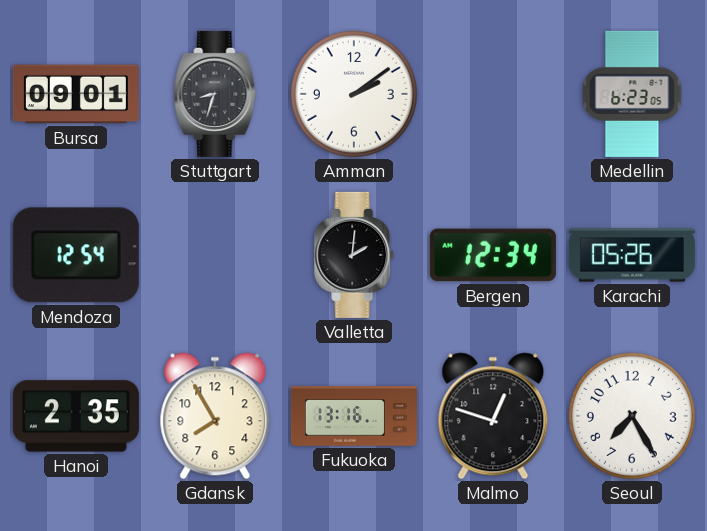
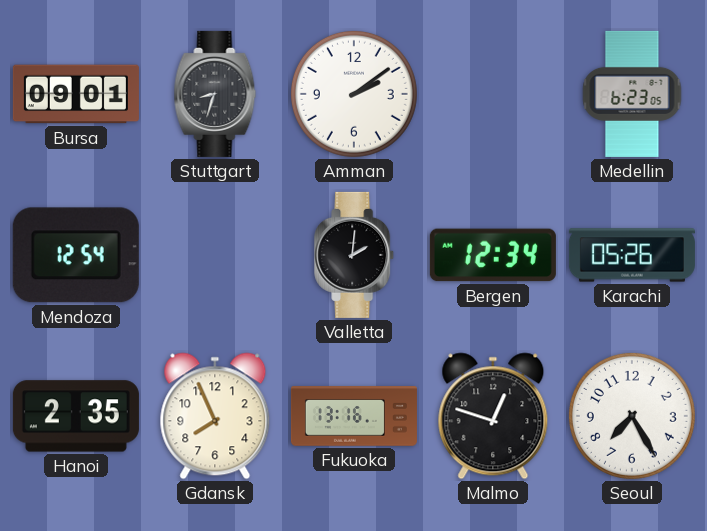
Gdansk: 7:55 -> 7:56 (215, 416)
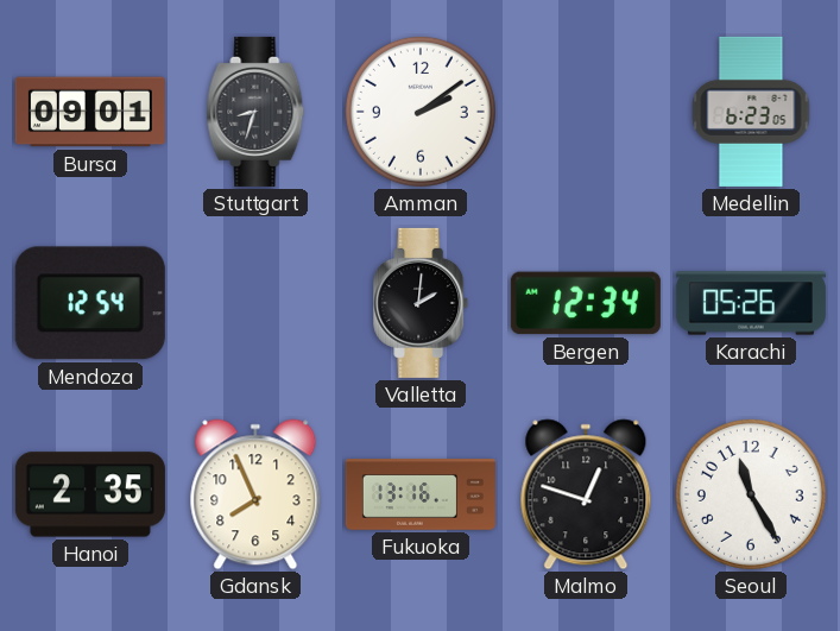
Seoul: 7:25 -> 11:25 (751, 494)
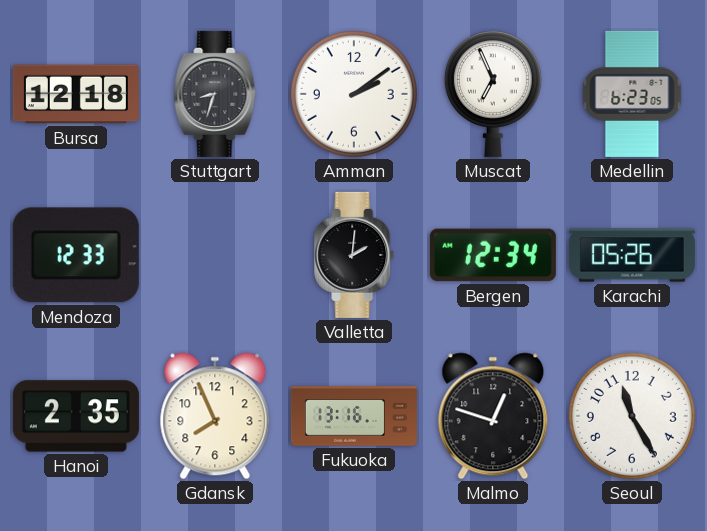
Bursa: 09:01 -> 12:18 (76, 94)
Muscat: none -> 6:56 (493, 94)
Mendoza: 12:54 -> 12:33 (76, 255)
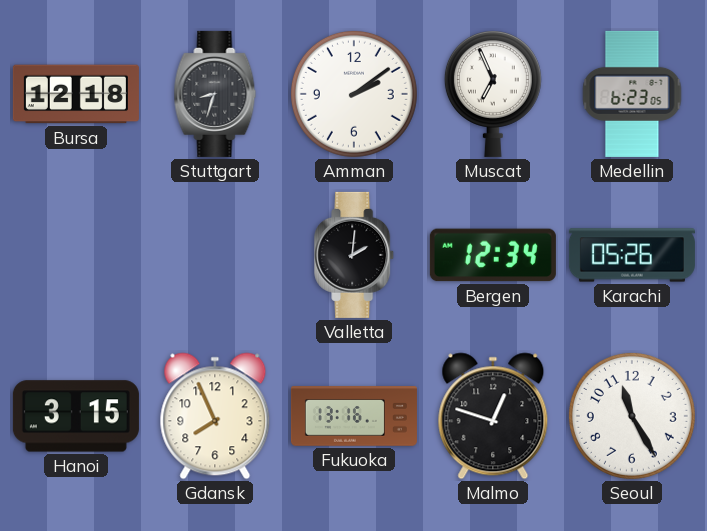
Mendoza: 12:33 -> none (76, 255)
Hanoi: 2:35 -> 3:15 (76, 416)
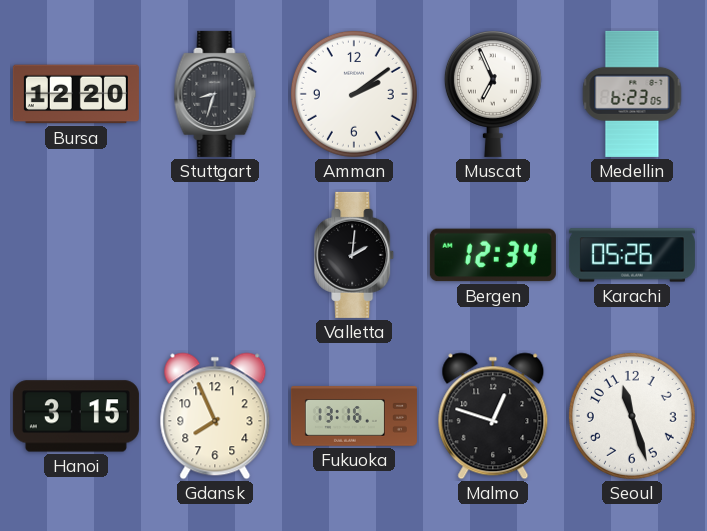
Bursa: 12:18 -> 12:20 (76, 94)
Seoul: 11:25 -> 11:27 (632, 416)
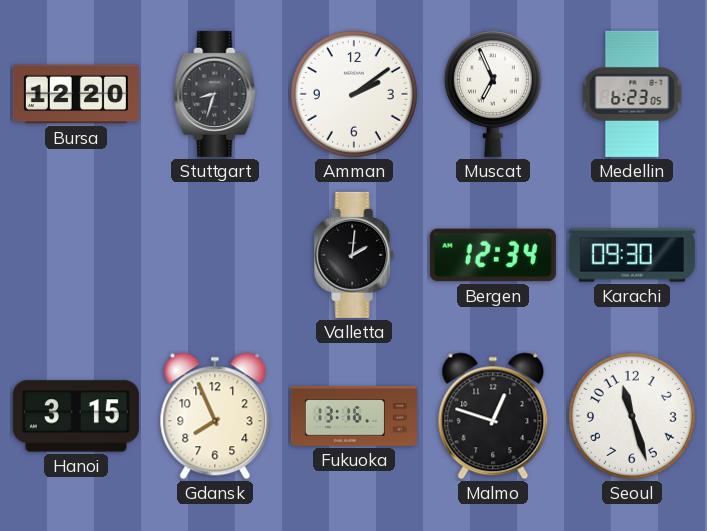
Karachi: 05:26 -> 09:30 (632, 255)
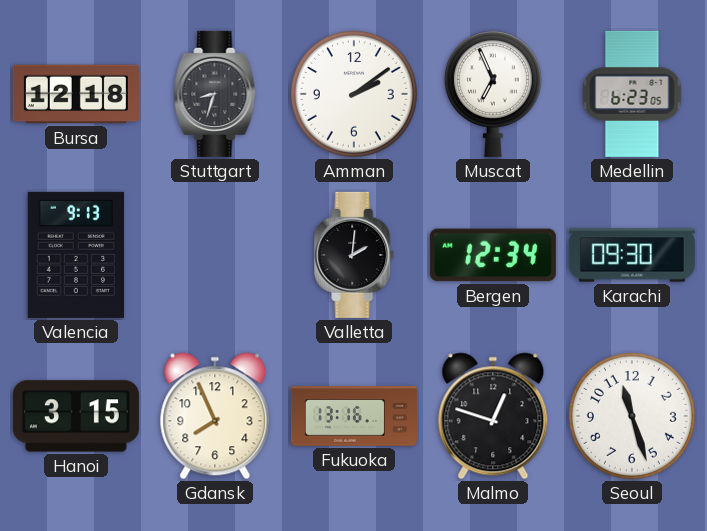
Bursa: 12:20 -> 12:18 (76, 94)
Valencia: none -> 9:13 (75, 255)
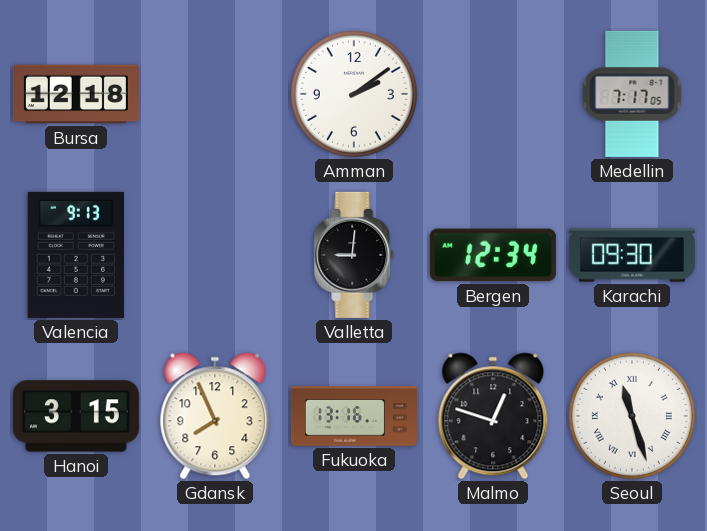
Stuttgart: 8:33 -> none (215, 94)
Muscat: 6:56 -> none (493, 94)
Medellin: 6:23 -> 7:17 (632, 94)
Valletta: 2:01 -> 9:01 (355, 255)
Seoul numerals: Arabic -> Roman (632, 416)
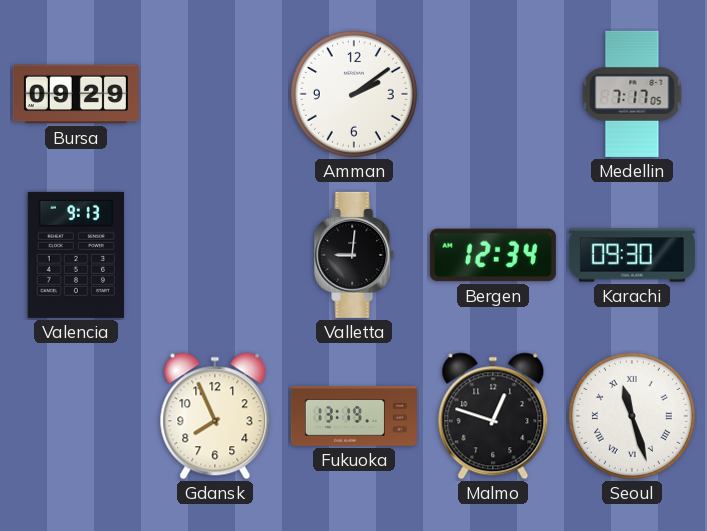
Bursa: 12:18 -> 09:29 (76, 94)
Hanoi: 3:15 -> none (76, 416)
Fukuoka: 13:16 -> 13:19 (354, 416)
